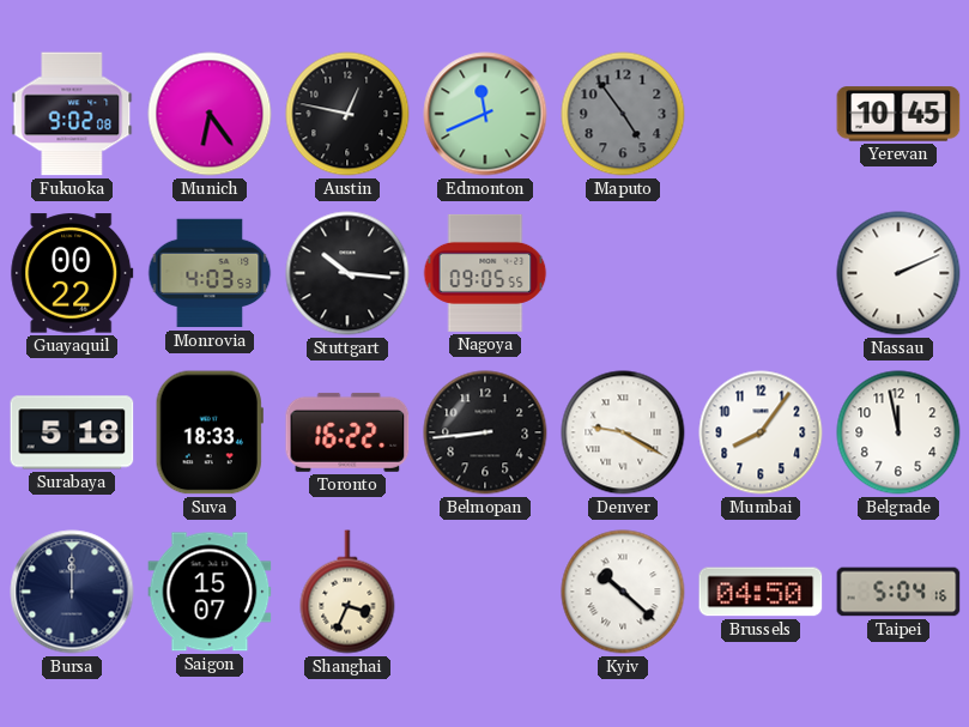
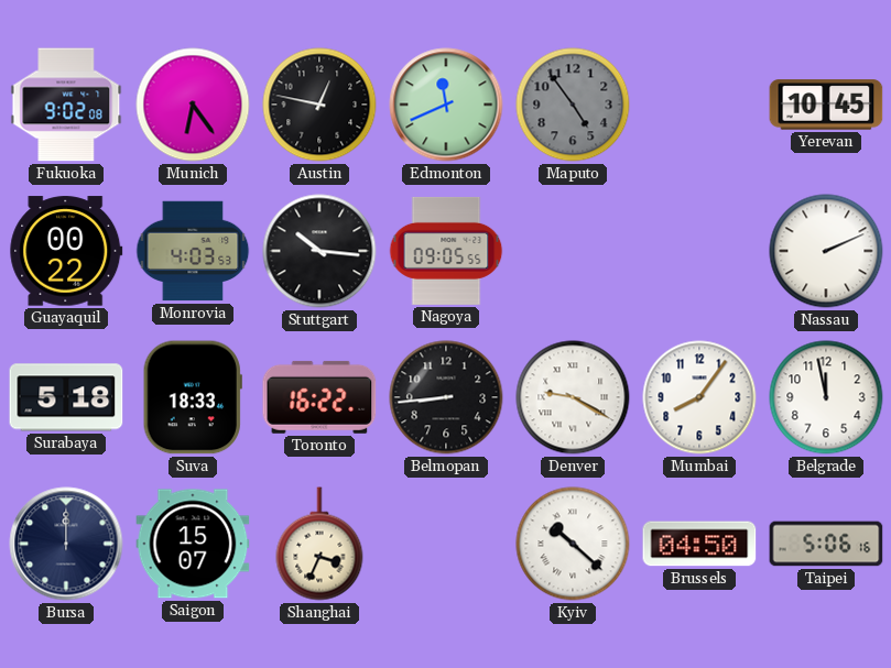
Taipei: 5:04 -> 5:06 (826, 544)
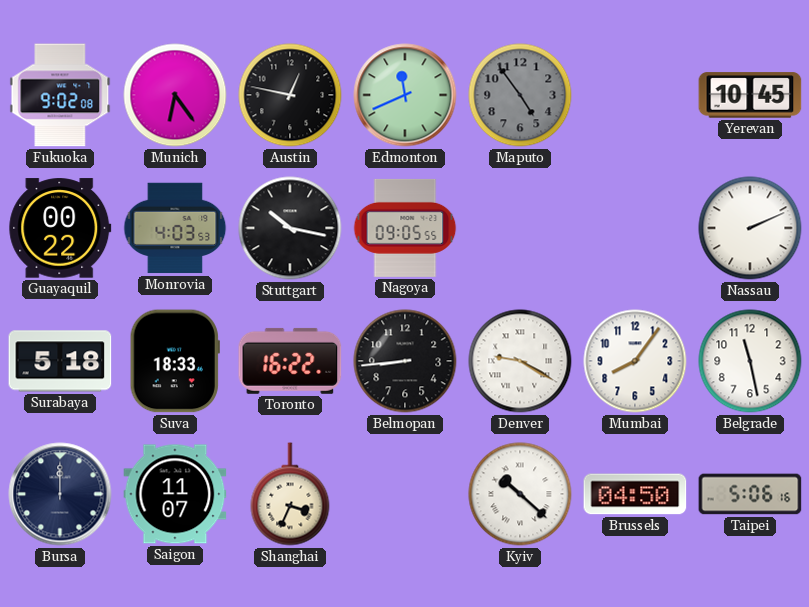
Stuttgart: 10:16 -> 10:17 (290, 228)
Belgrade: 11:58 -> 11:28 (750, 361)
Saigon: 15:07 -> 11:07 (175, 494)
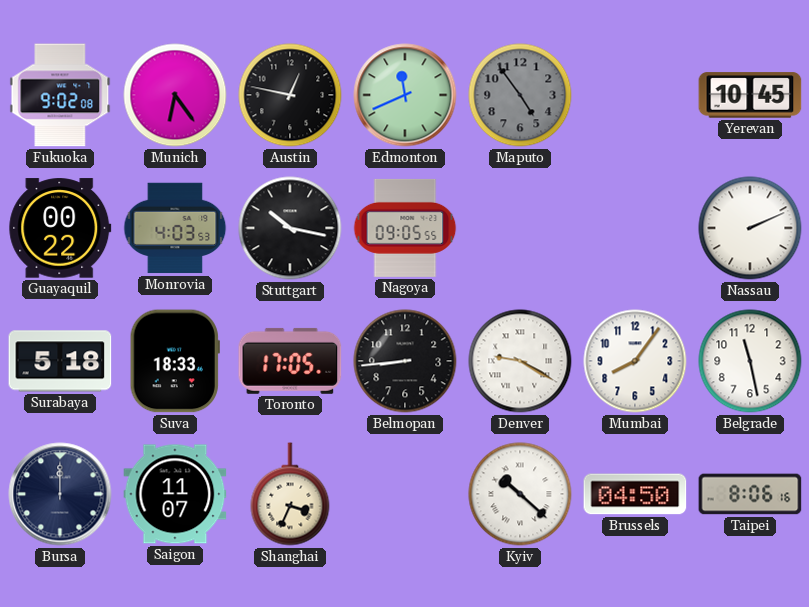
Toronto: 16:22 -> 17:05 (290, 361)
Taipei: 5:06 -> 8:06 (750, 494)
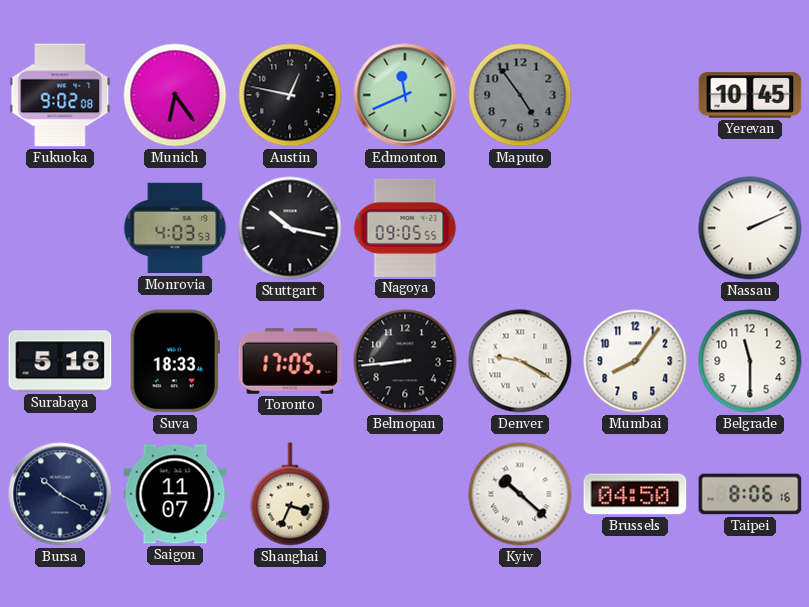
Guayaquil: 00:22 -> none (60, 228)
Belgrade: 11:28 -> 11:30 (750, 361)
Bursa: 12:00 -> 10:20 (60, 494)
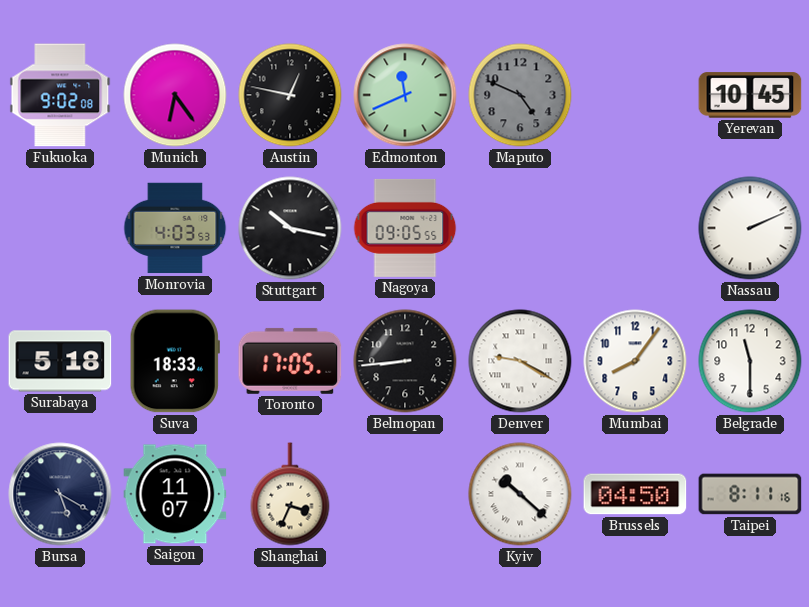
Maputo: 4:54 -> 4:49 (520, 95)
Bursa: 10:20 -> 5:20 (60, 494)
Taipei: 8:06 -> 8:11 (750, 494)
